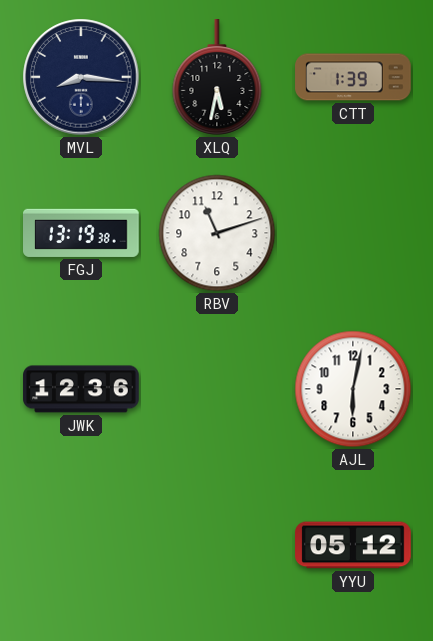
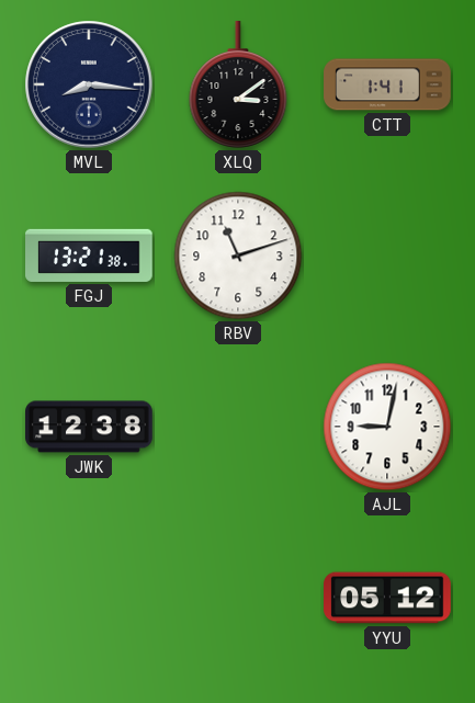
XLQ: 5:32 -> 3:09 (238, 84)
CTT: 1:39 -> 1:41 (387, 84)
FGJ: 13:19 -> 13:21 (90, 256)
JWK: 12:36 -> 12:38 (89, 427)
AJL: 6:02 -> 9:02 (387, 427)
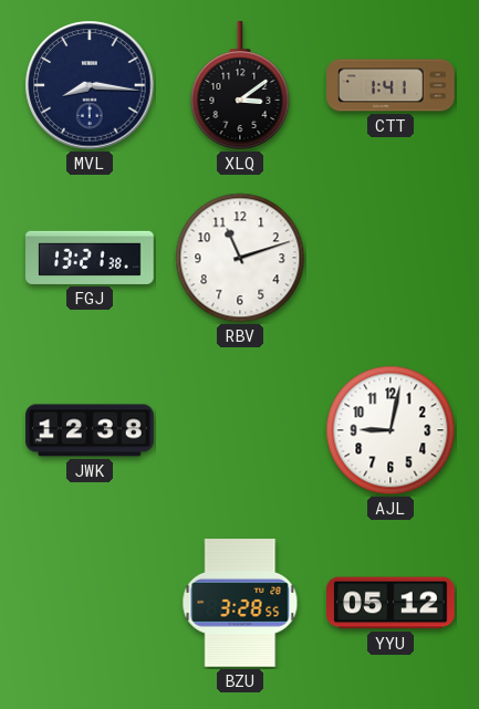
BZU: none -> 3:28 (240, 604)
